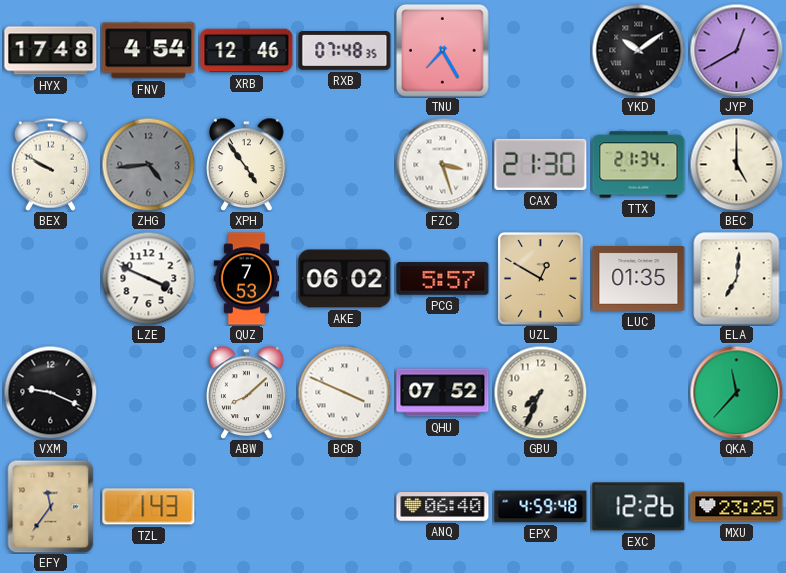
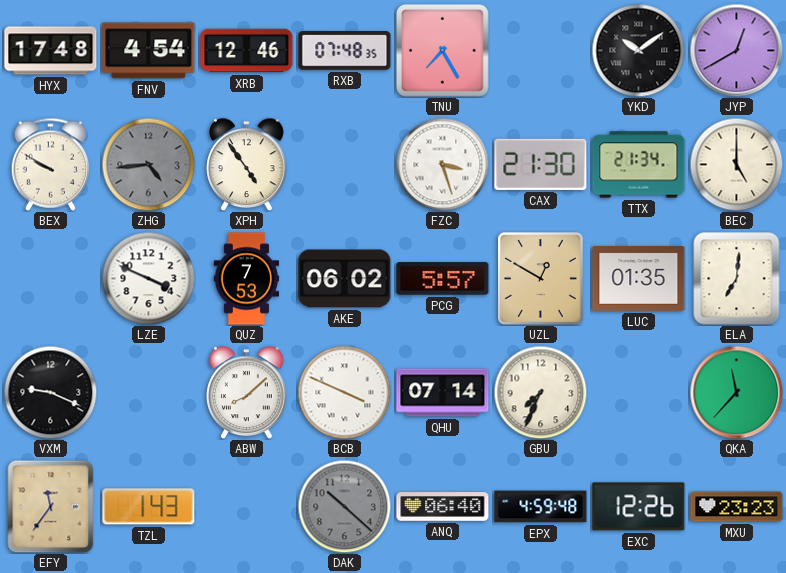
QHU: 07:52 -> 07:14 (443, 393)
DAK: none -> 10:22 (344, 506)
MXU: 23:25 -> 23:23 (737, 507)
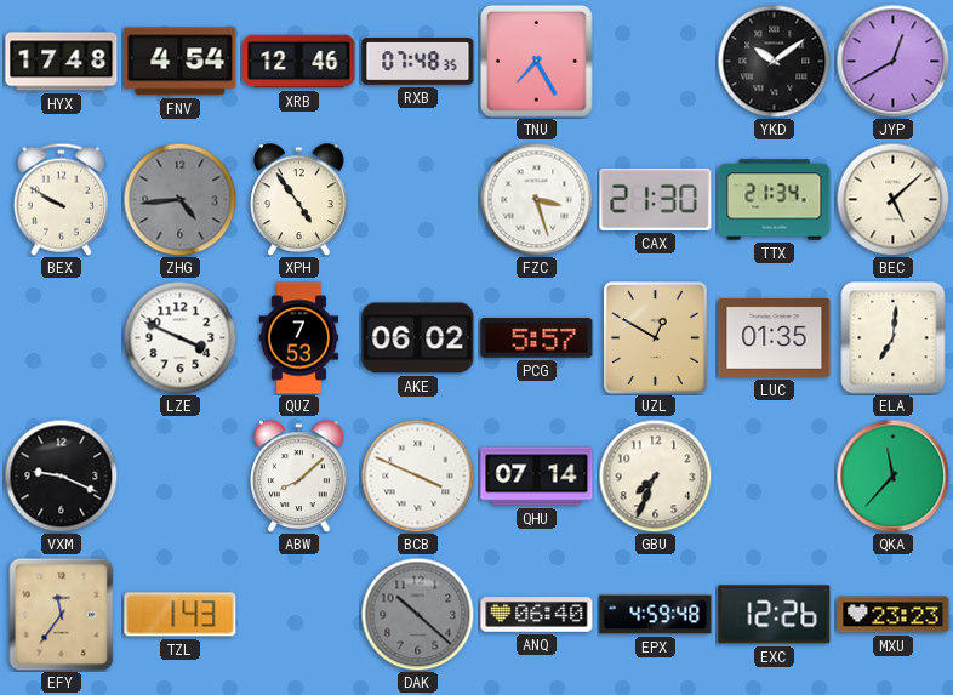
BEC: 5:00 -> 5:08 (892, 199)
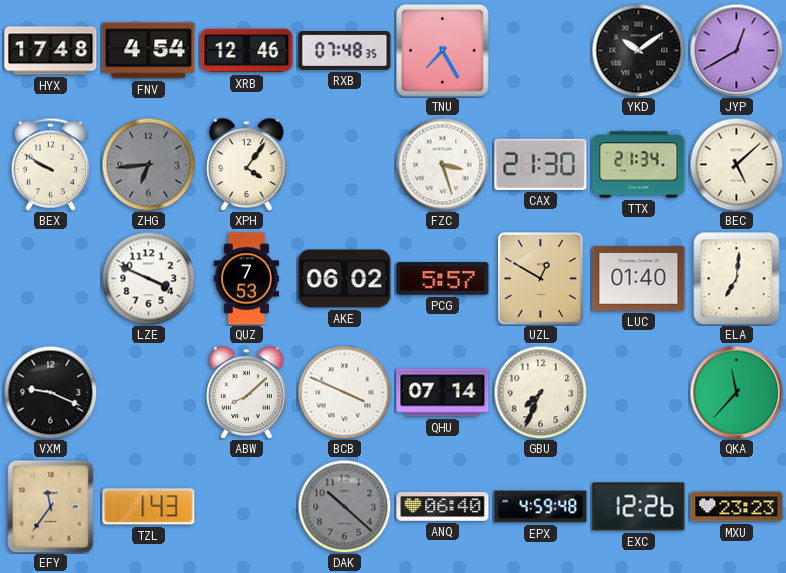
ZHG: 4:44 -> 6:44 (148, 164)
XPH: 4:54 -> 4:06 (247, 164)
LUC: 01:35 -> 01:40 (639, 278)
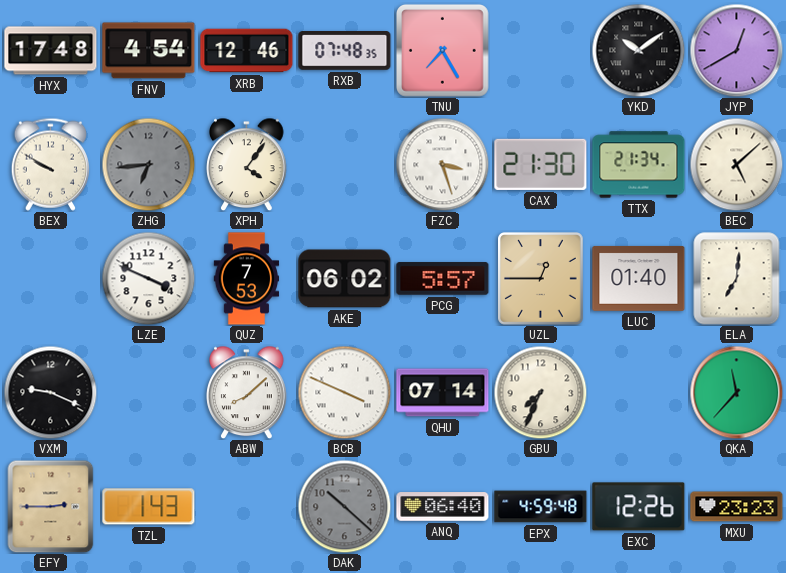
UZL: 12:50 -> 12:45 (541, 279)
EFY: 11:36 -> 2:45 (51, 506)
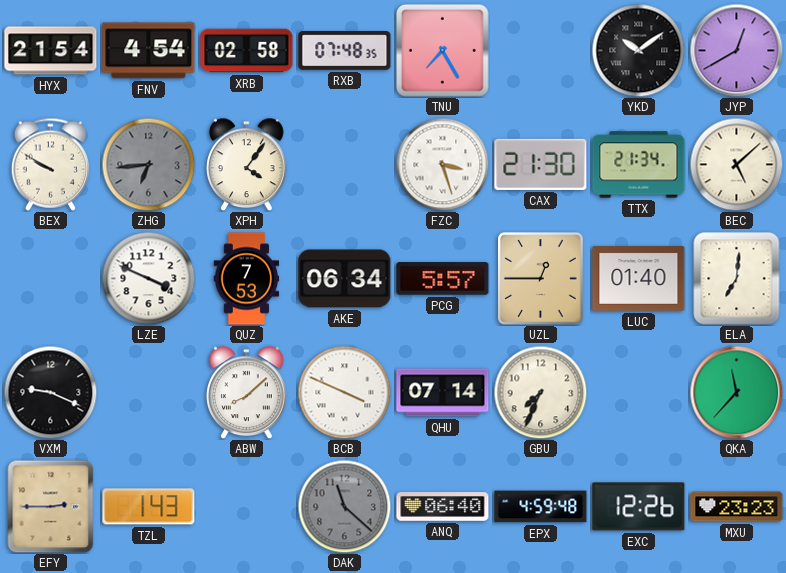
HYX: 17:48 -> 21:54 (51, 51)
XRB: 12:46 -> 02:58 (247, 51)
AKE: 06:02 -> 06:34 (345, 279)
DAK: 10:22 -> 11:22 (344, 506)
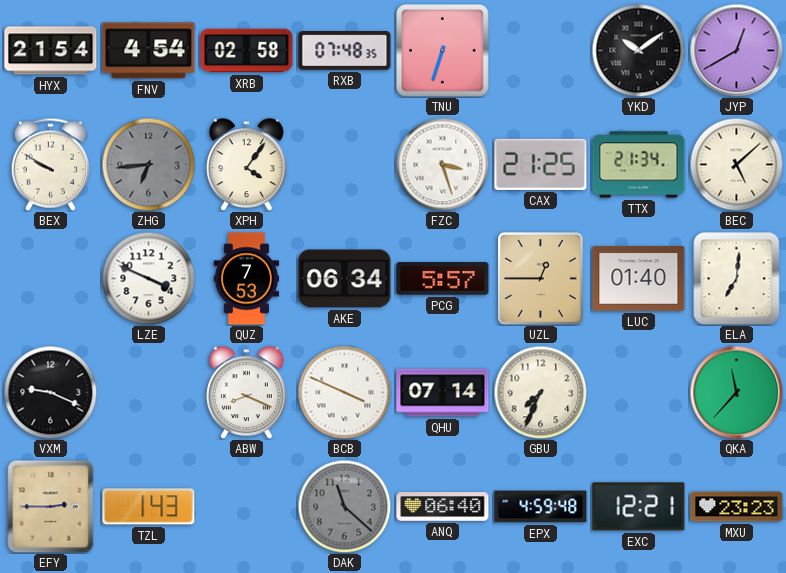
TNU: 7:25 -> 6:33 (442, 50)
CAX: 21:30 -> 21:25 (541, 164)
ABW: 8:08 -> 8:19 (247, 392)
EXC: 12:26 -> 12:21 (639, 507)
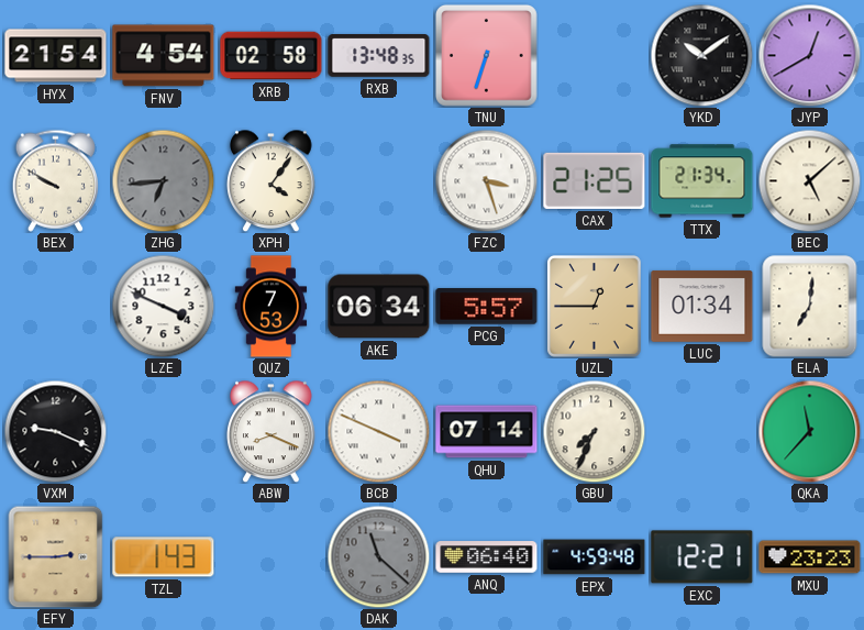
RXB: 07:48 -> 13:48 (379, 56)
LUC: 01:40 -> 01:34 (702, 306)
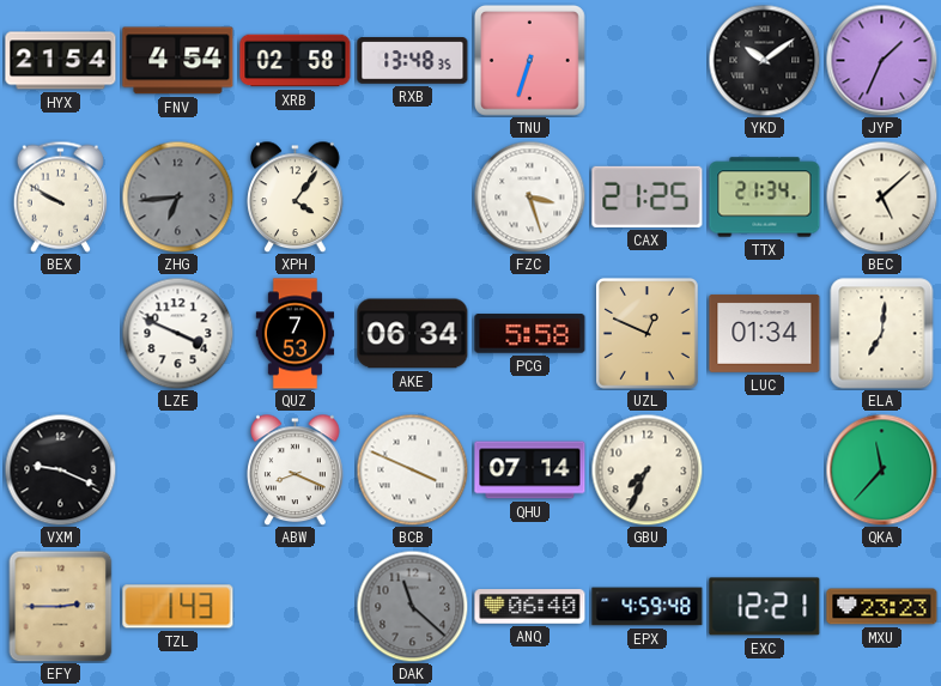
JYP: 12:40 -> 1:34 (881, 60)
PCG: 5:57 -> 5:58 (530, 334)
UZL: 12:45 -> 12:49 (648, 334)
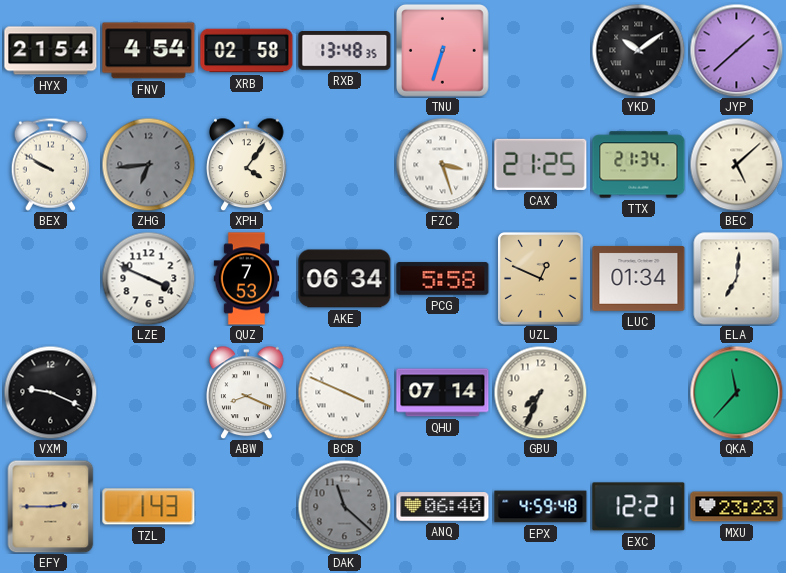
JYP: 1:34 -> 1:38 (736, 50)
